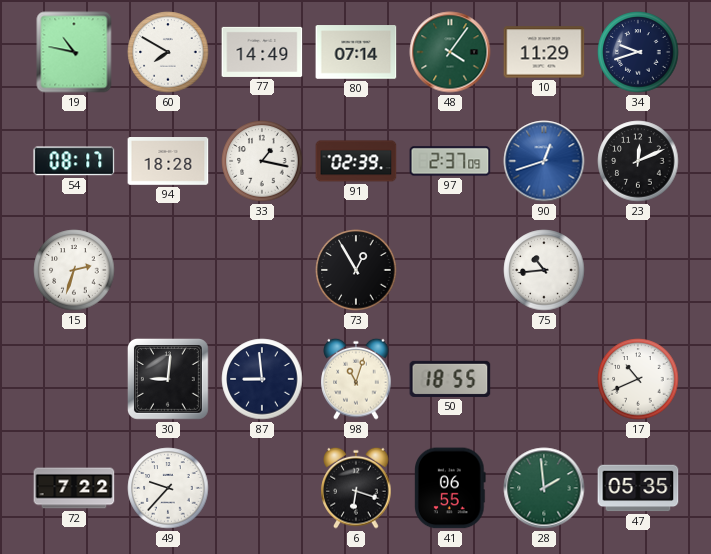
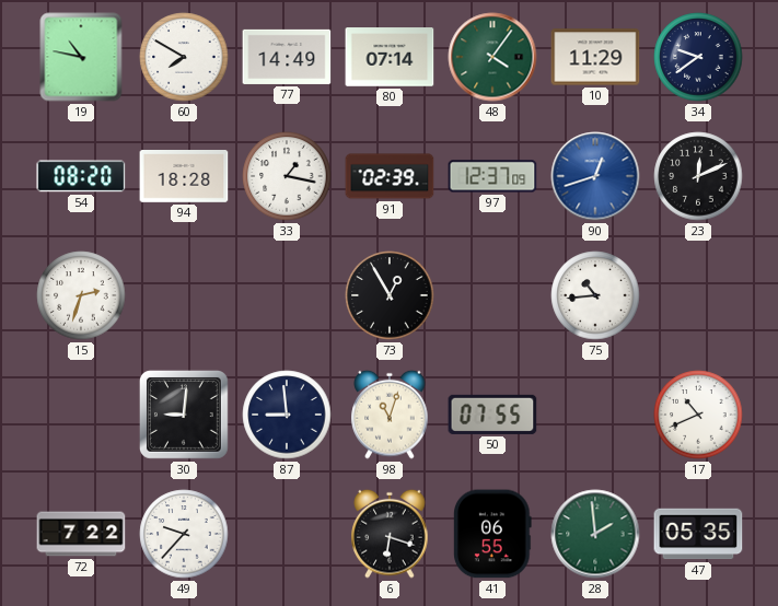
34: 9:42 -> 9:39 (698, 57)
54: 08:17 -> 08:20 (81, 176)
97: 2:37 -> 12:37 (492, 176)
50: 18:55 -> 07:55 (492, 415)
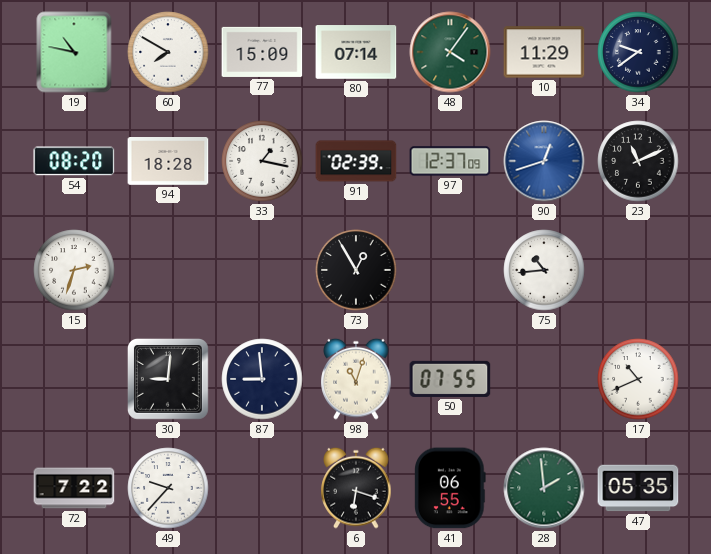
77: 14:49 -> 15:09 (262, 52)
23: 12:11 -> 11:11 (638, 161)
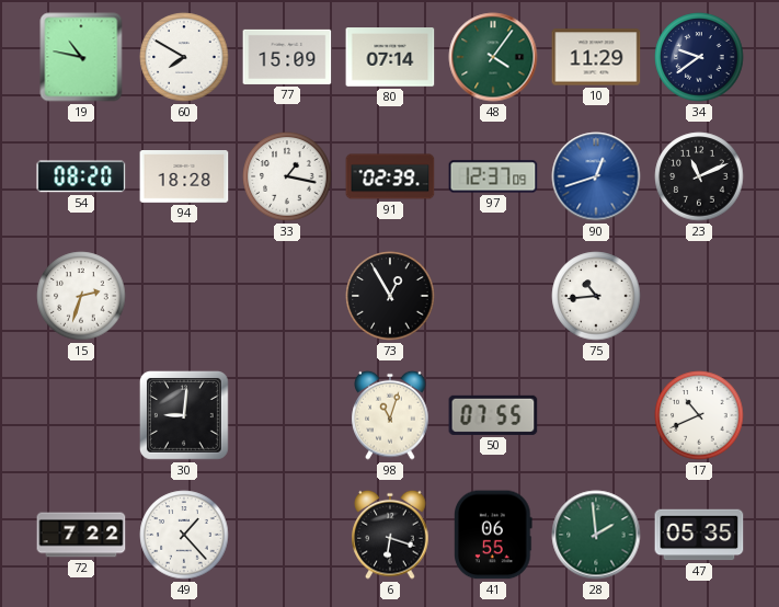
87: 8:59 -> none (262, 379)
49: 9:37 -> 1:23 (184, 535)
